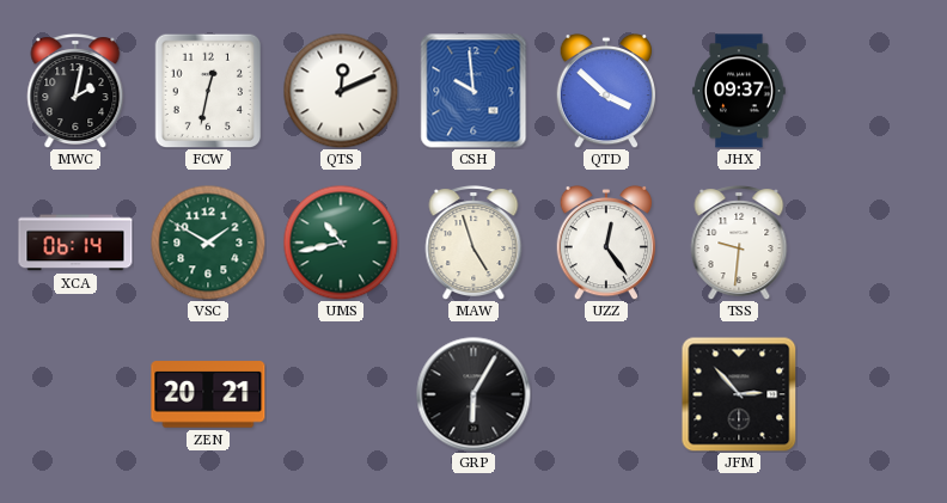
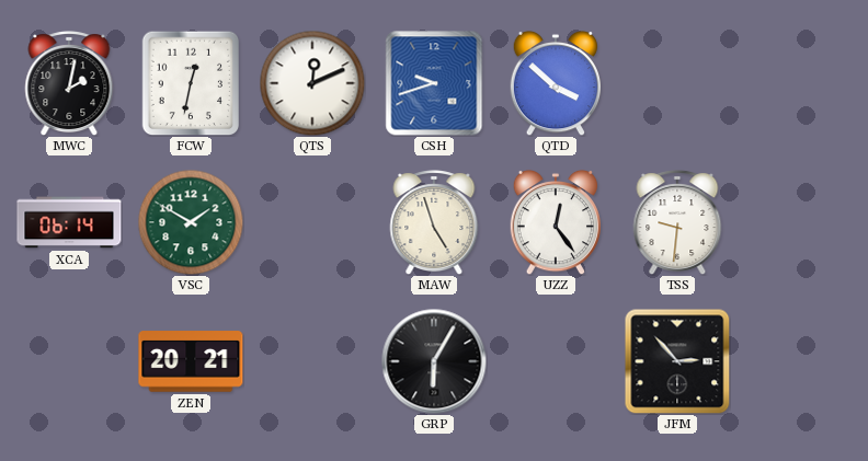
CSH: 9:59 -> 9:42 (434, 83)
JHX: 09:37 -> none (739, 91)
UMS: 10:43 -> none (341, 243)
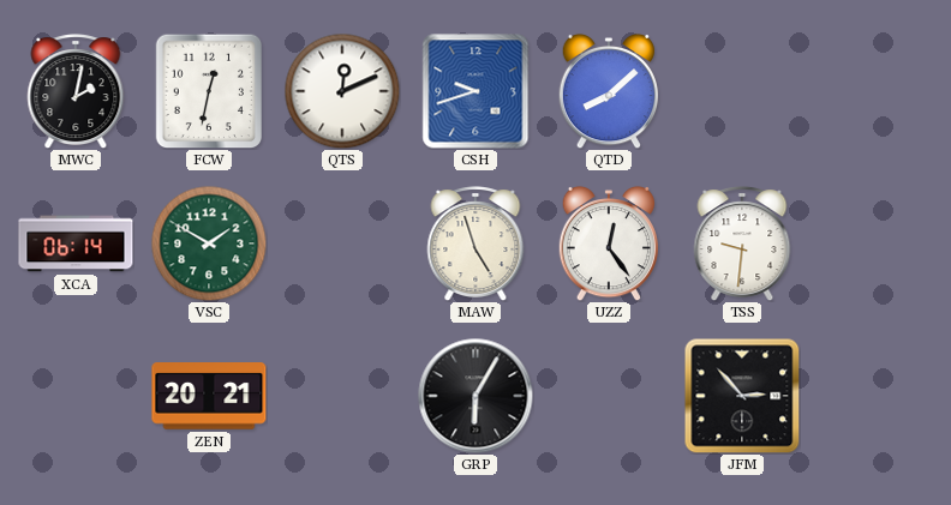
QTD: 3:52 -> 8:08 (609, 91)
